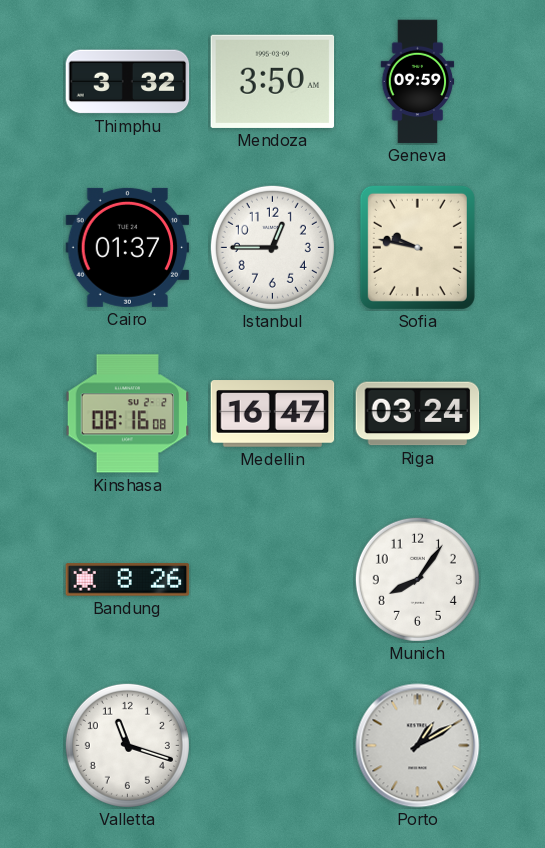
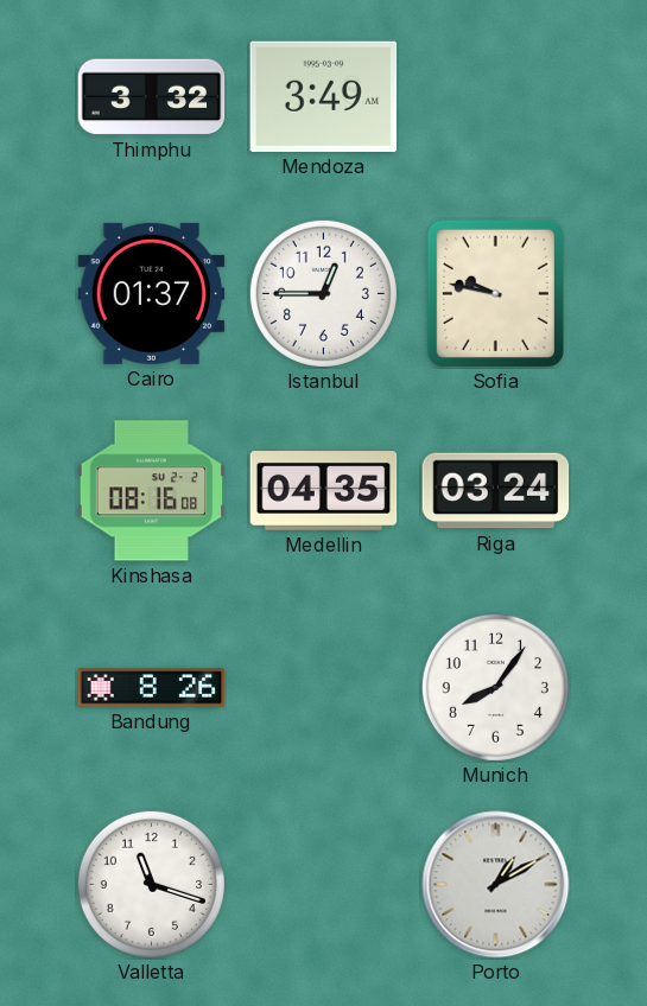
Mendoza: 3:50 -> 3:49 (324, 96)
Geneva: 09:59 -> none (418, 82)
Medellin: 16:47 -> 04:35 (324, 491)
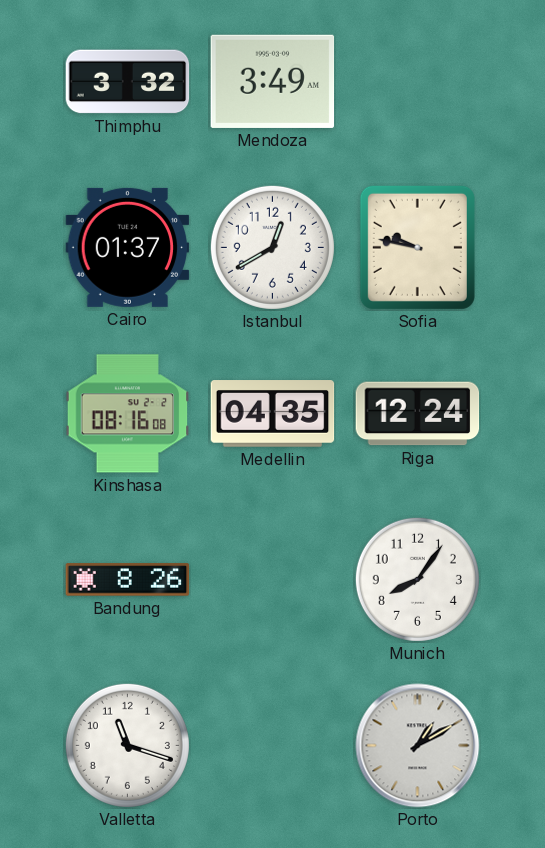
Istanbul: 12:45 -> 12:40 (272, 247)
Riga: 03:24 -> 12:24 (418, 414)
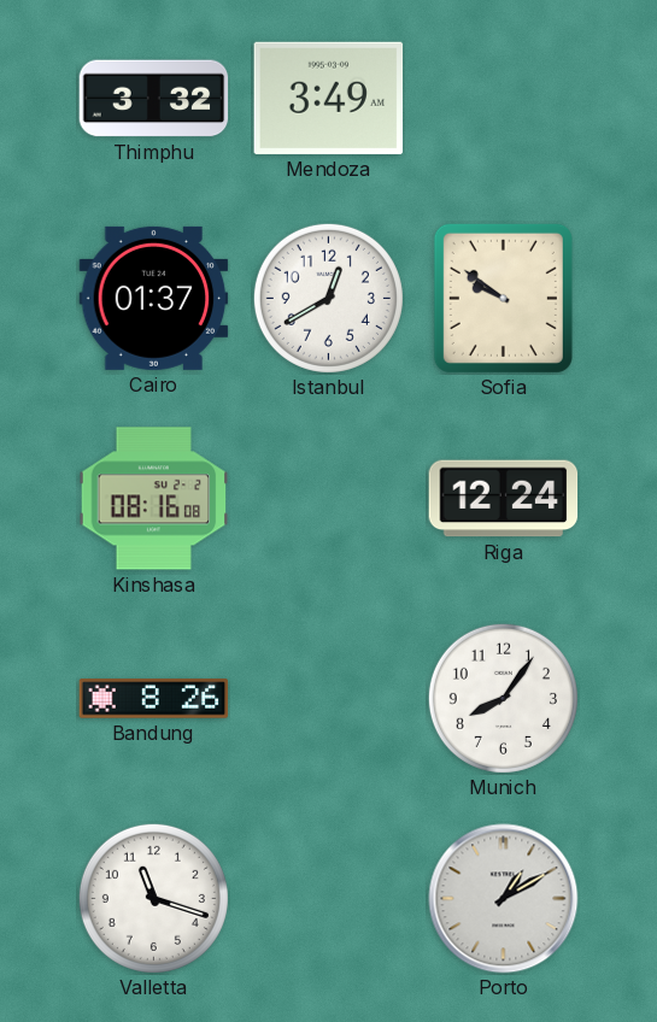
Sofia: 9:47 -> 9:51 (503, 298)
Medellin: 04:35 -> none (273, 414)
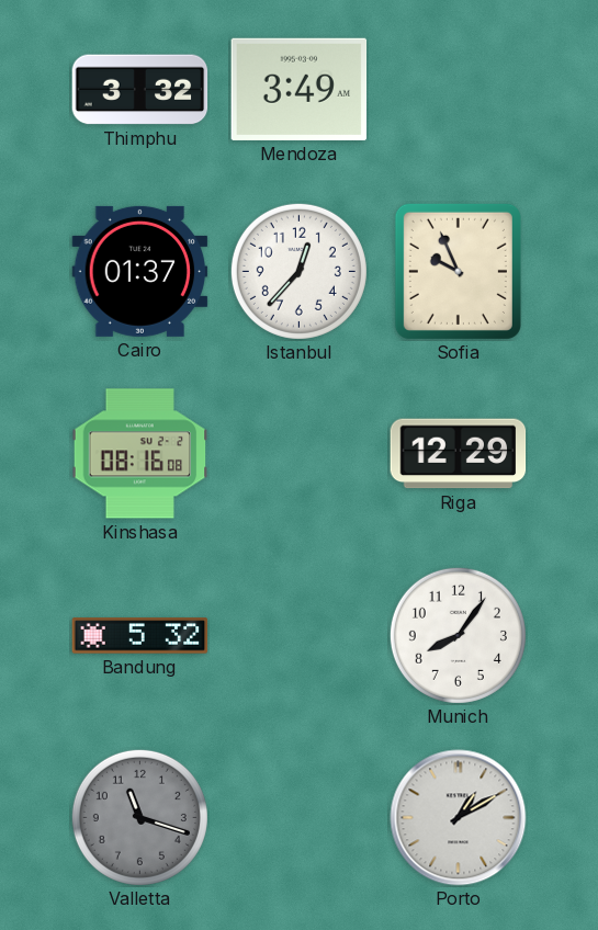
Istanbul: 12:40 -> 12:37 (298, 271)
Sofia: 9:51 -> 9:56 (458, 271)
Riga: 12:24 -> 12:29 (459, 454)
Bandung: 8:26 -> 5:32 (140, 636)
Valletta dial: white -> grey (139, 817)
